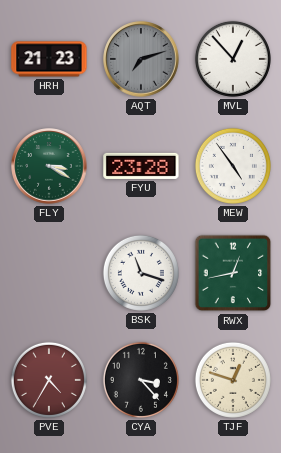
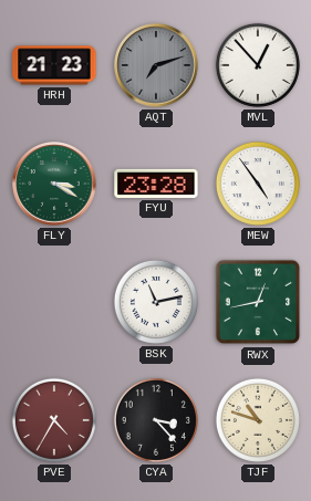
BSK: 11:18 -> 11:13 (156, 302)
TJF: 12:48 -> 10:48 (258, 420)
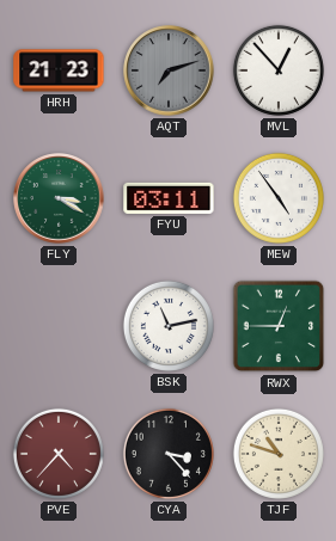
FYU: 23:28 -> 03:11 (169, 198)
RWX: 12:43 -> 12:45 (279, 326)
PVE: 4:35 -> 4:37 (59, 454)
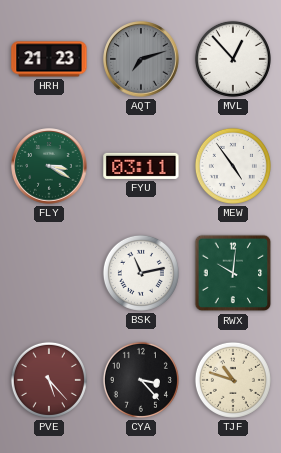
RWX: 12:45 -> 10:01 (233, 273)
PVE: 4:37 -> 5:23 (49, 380)
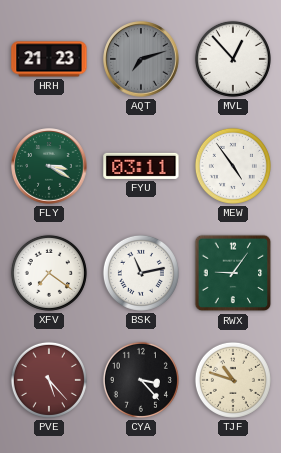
XFV: none -> 7:21 (49, 273)
RWX: 10:01 -> 9:06 (233, 273)
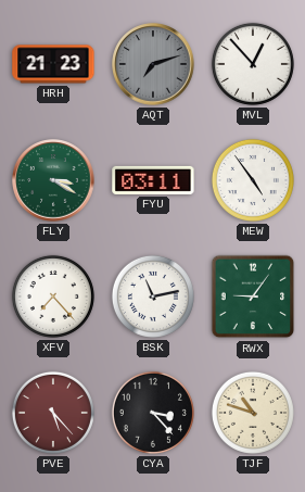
XFV: 7:21 -> 7:23 (53, 297)
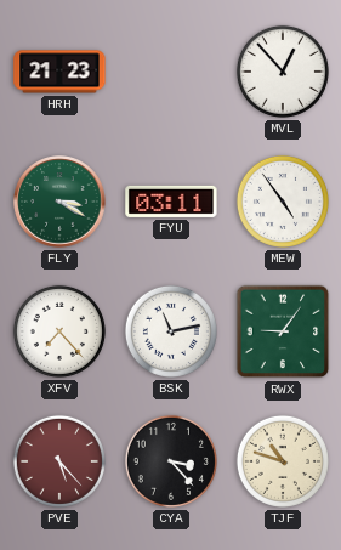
AQT: 7:12 -> none (153, 64)
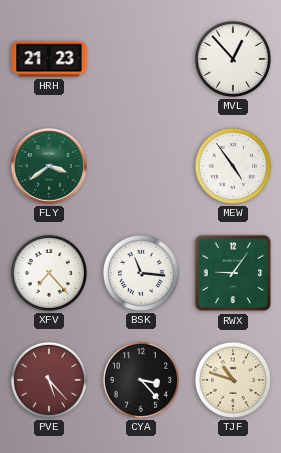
FLY: 3:20 -> 3:39 (49, 166)
FYU: 03:11 -> none (171, 202)
BSK: 11:13 -> 11:16 (141, 273)
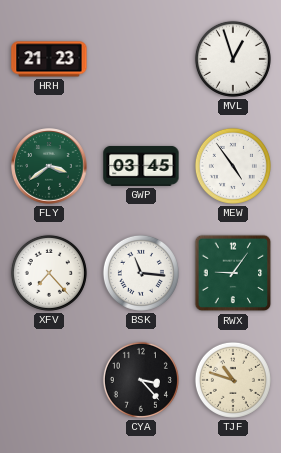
MVL: 12:53 -> 12:57 (233, 59)
GWP: none -> 03:45 (141, 166)
PVE: 5:23 -> none (49, 380)
